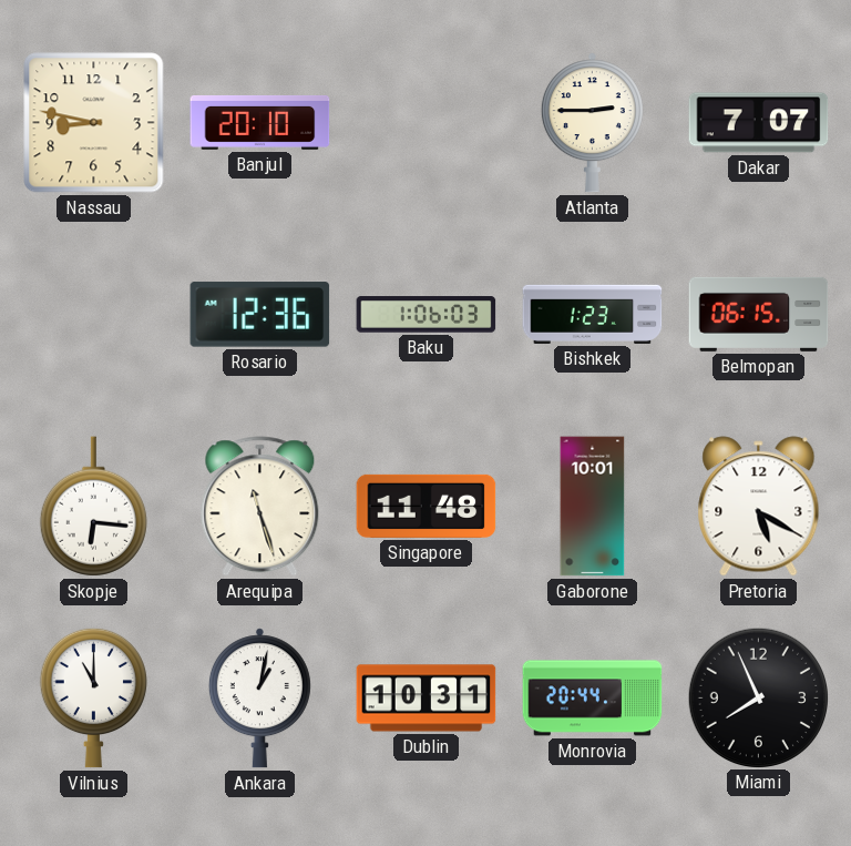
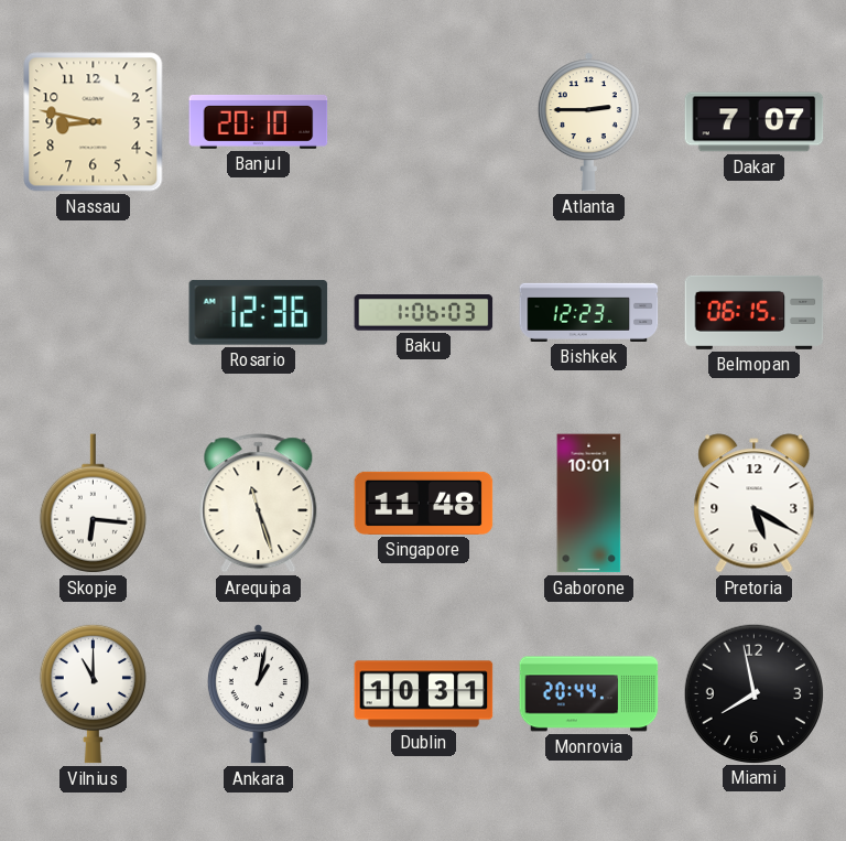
Bishkek: 1:23 -> 12:23 (589, 312)
Miami: 7:56 -> 7:58 (753, 693)
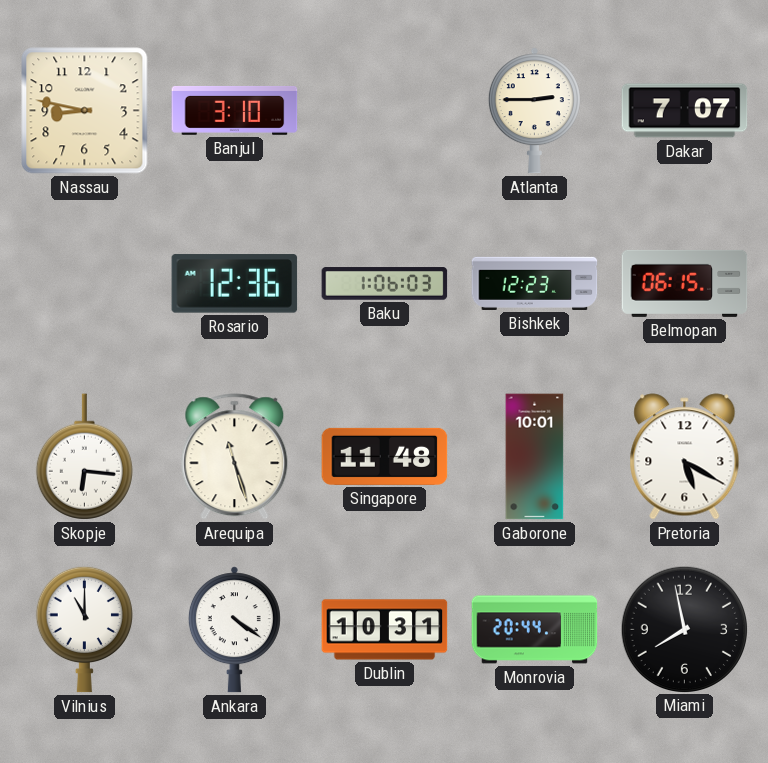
Banjul: 20:10 -> 3:10 (235, 110)
Ankara: 1:02 -> 4:21 (234, 630)
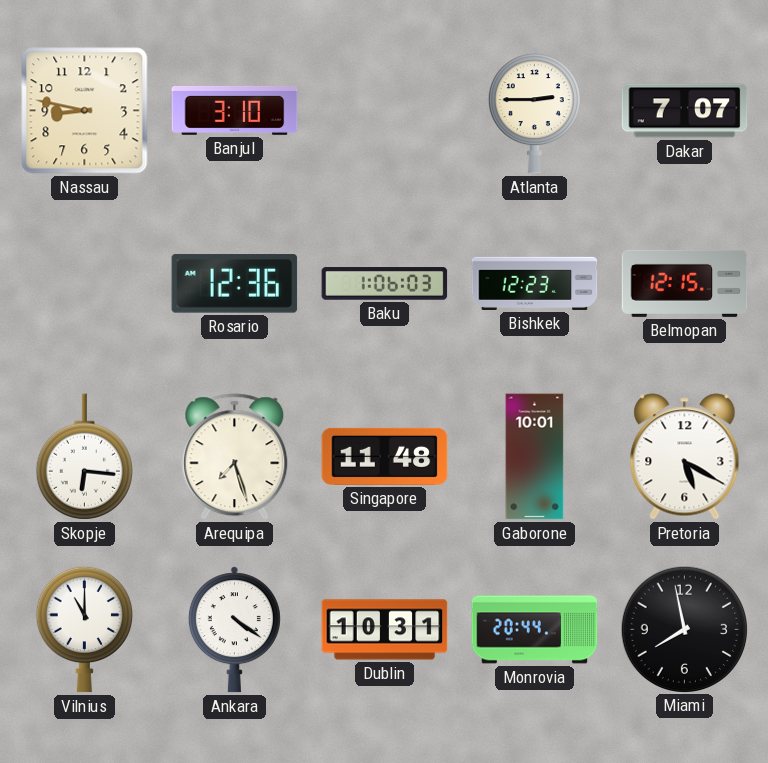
Belmopan: 06:15 -> 12:15 (685, 283)
Arequipa: 11:27 -> 7:27 (235, 457)
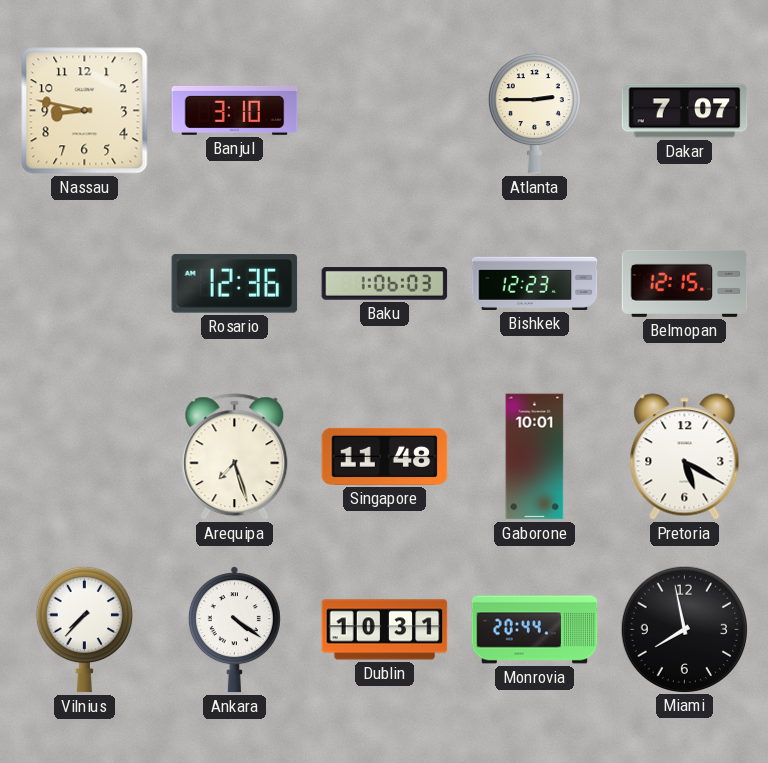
Skopje: 6:16 -> none (84, 457)
Vilnius: 11:00 -> 7:37 (84, 629)
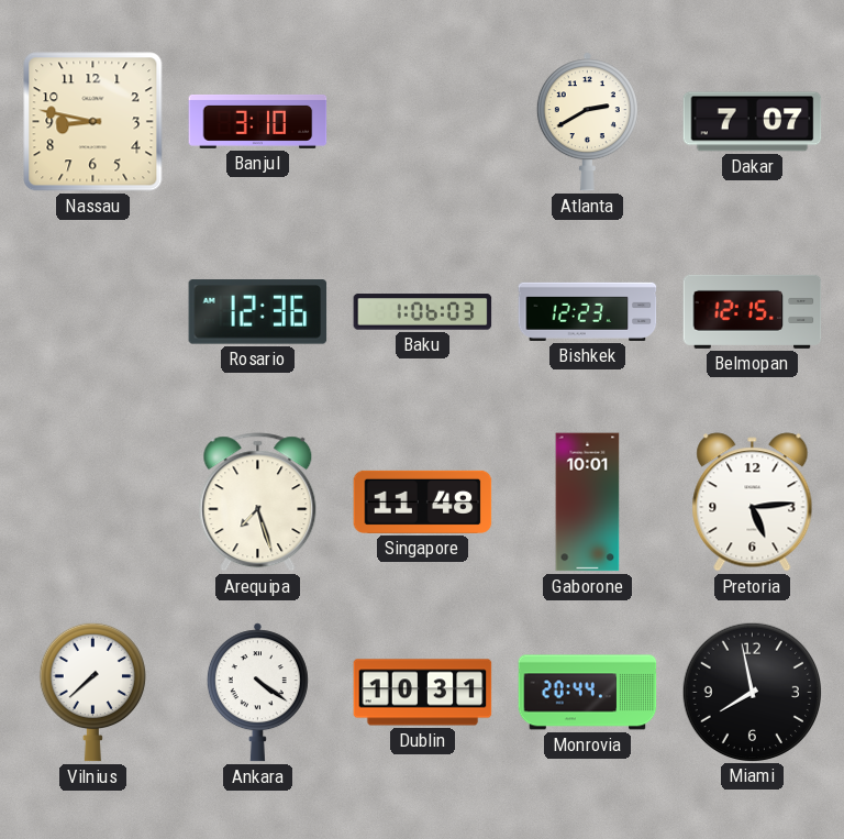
Atlanta: 2:45 -> 2:40 (587, 122)
Pretoria: 5:20 -> 5:14 (753, 503)
Vilnius: 7:37 -> 7:38 (92, 692)
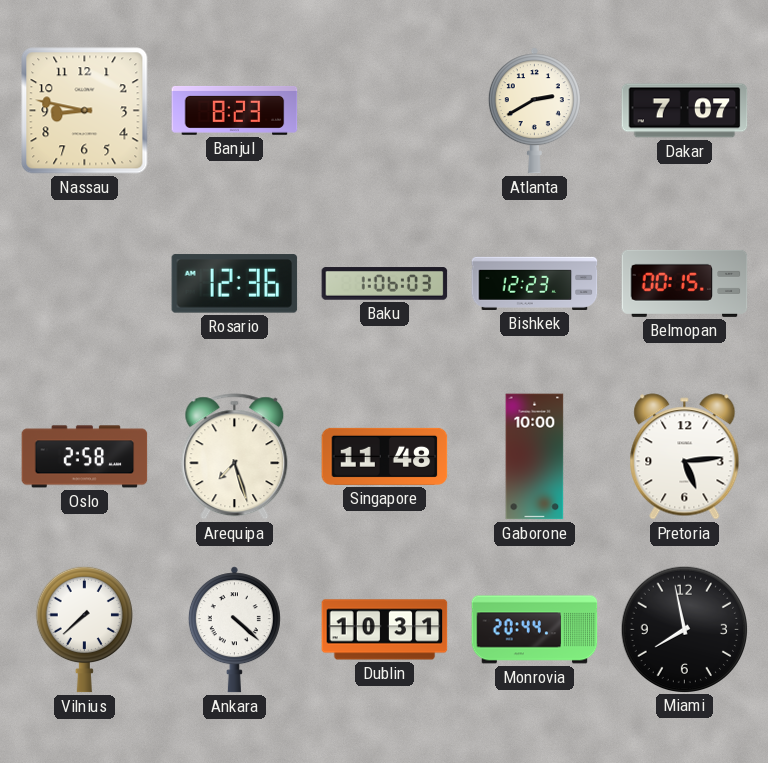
Banjul: 3:10 -> 8:23 (235, 110)
Belmopan: 12:15 -> 00:15 (685, 283)
Oslo: none -> 2:58 (85, 457)
Gaborone: 10:01 -> 10:00 (535, 457)
Ankara: 4:21 -> 4:22 (234, 630)
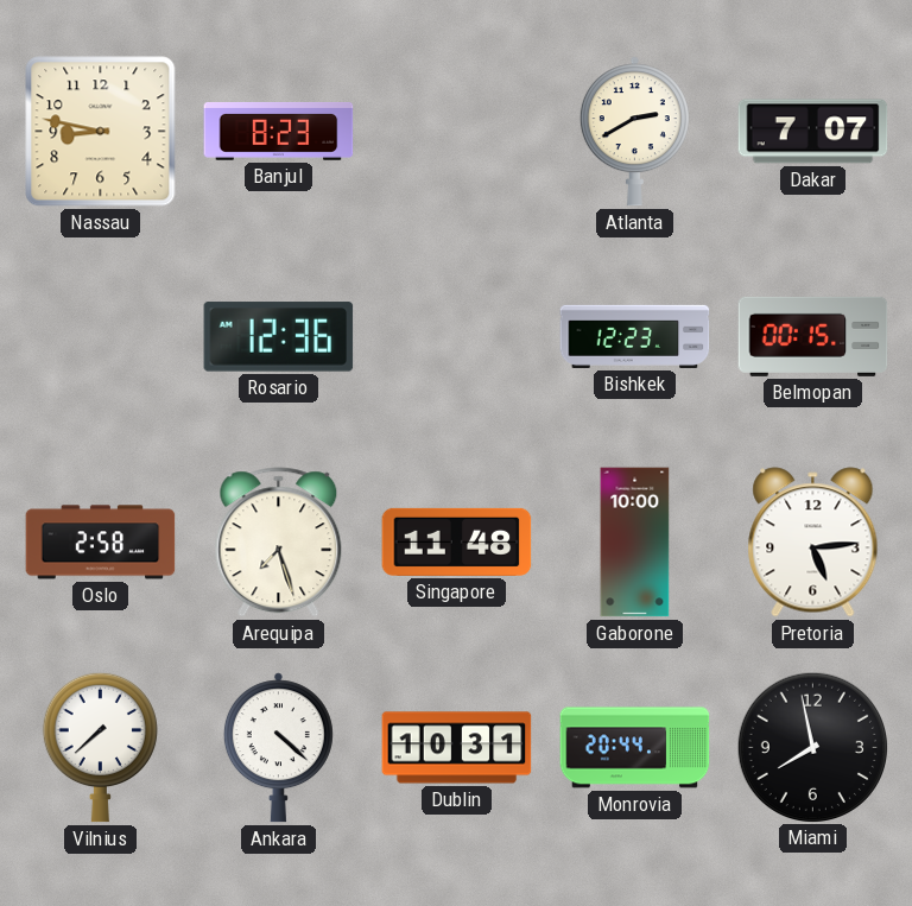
Baku: 1:06 -> none (385, 284)
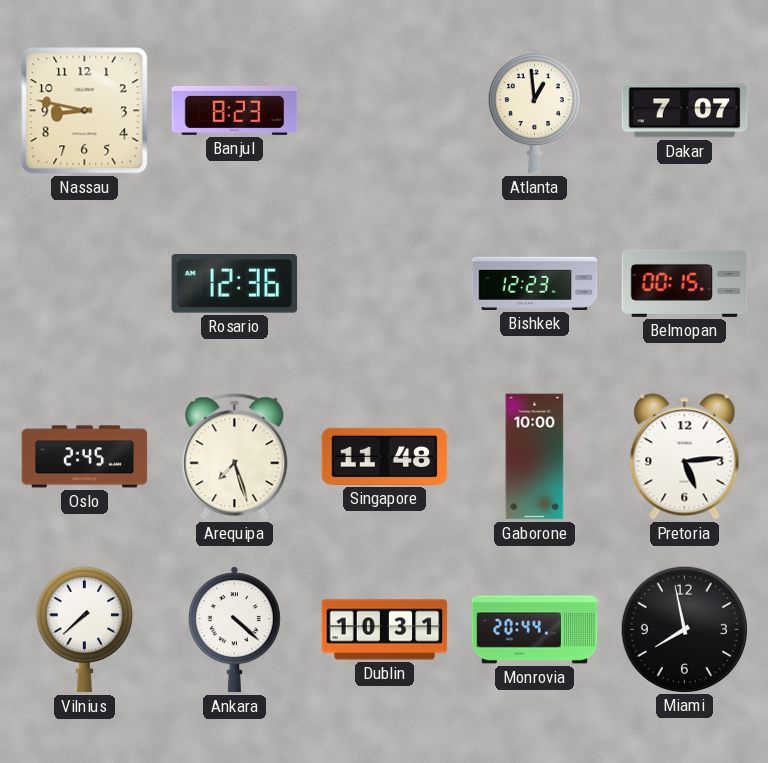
Atlanta: 2:40 -> 12:59 (534, 111)
Oslo: 2:58 -> 2:45 (85, 457)
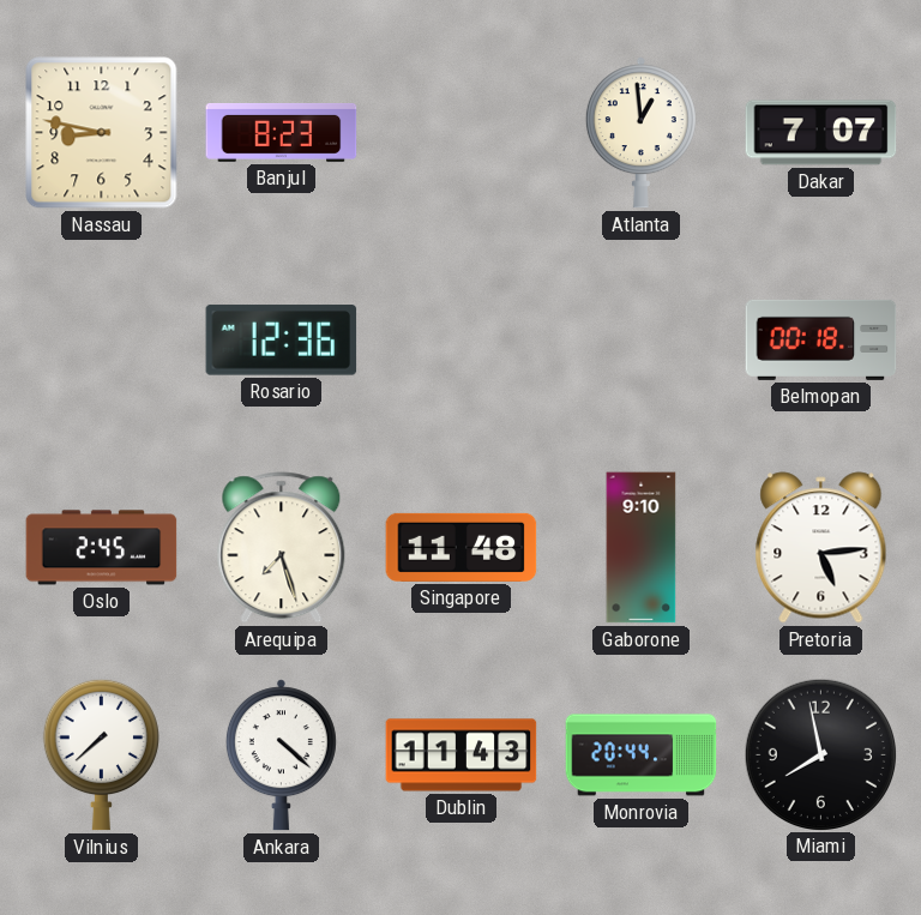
Bishkek: 12:23 -> none (535, 283)
Belmopan: 00:15 -> 00:18 (821, 339)
Gaborone: 10:00 -> 9:10 (642, 548)
Dublin: 10:31 -> 11:43 (462, 756)
